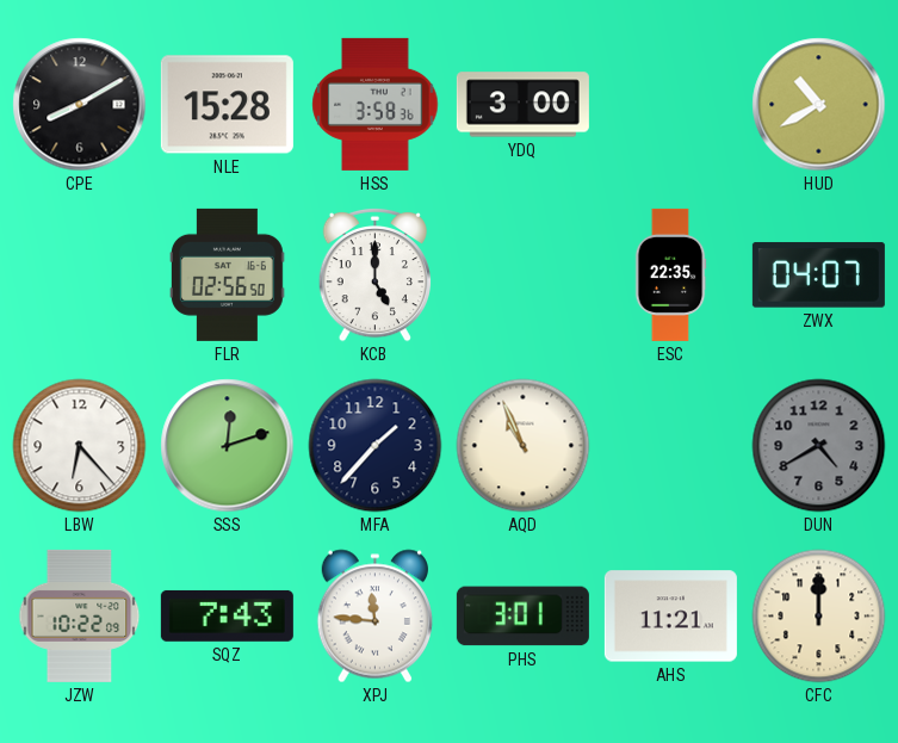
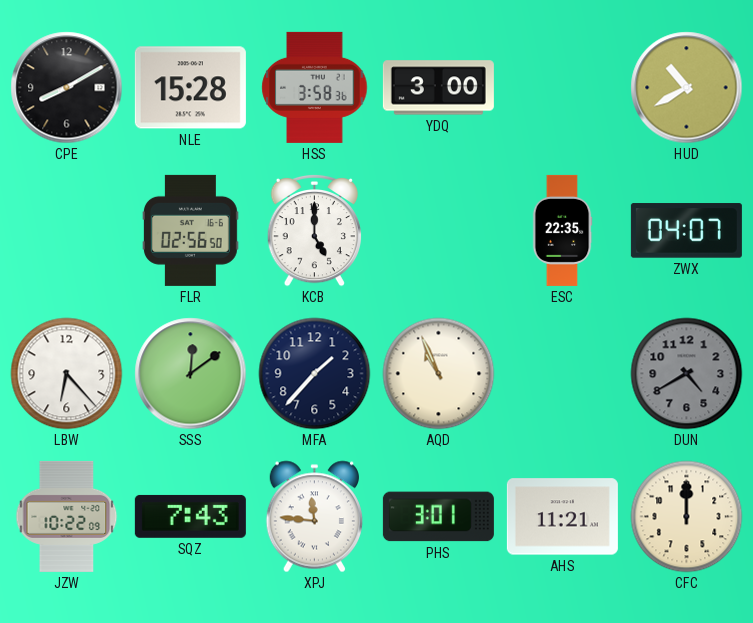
SSS: 12:12 -> 12:09 (191, 374)
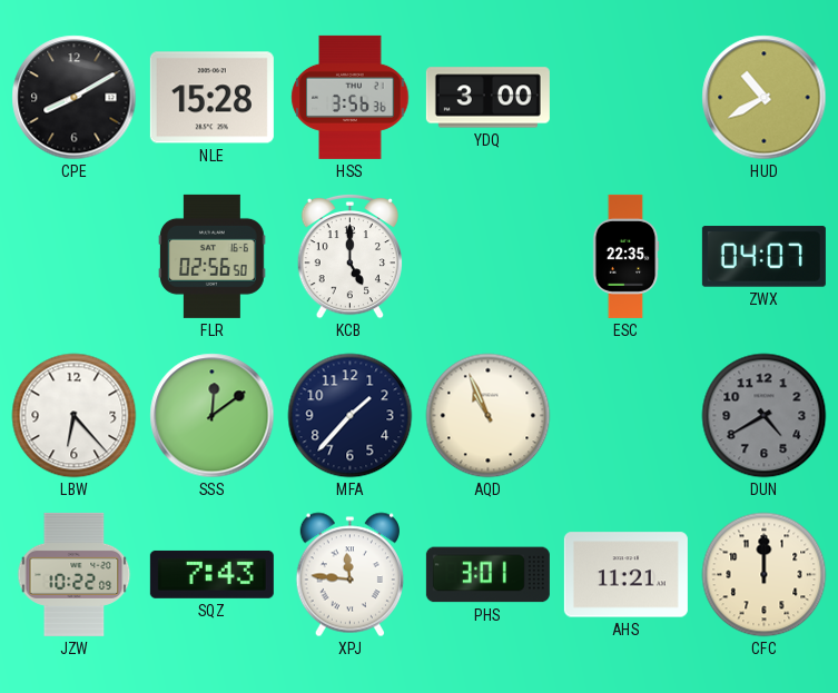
HSS: 3:58 -> 3:56 (351, 97)
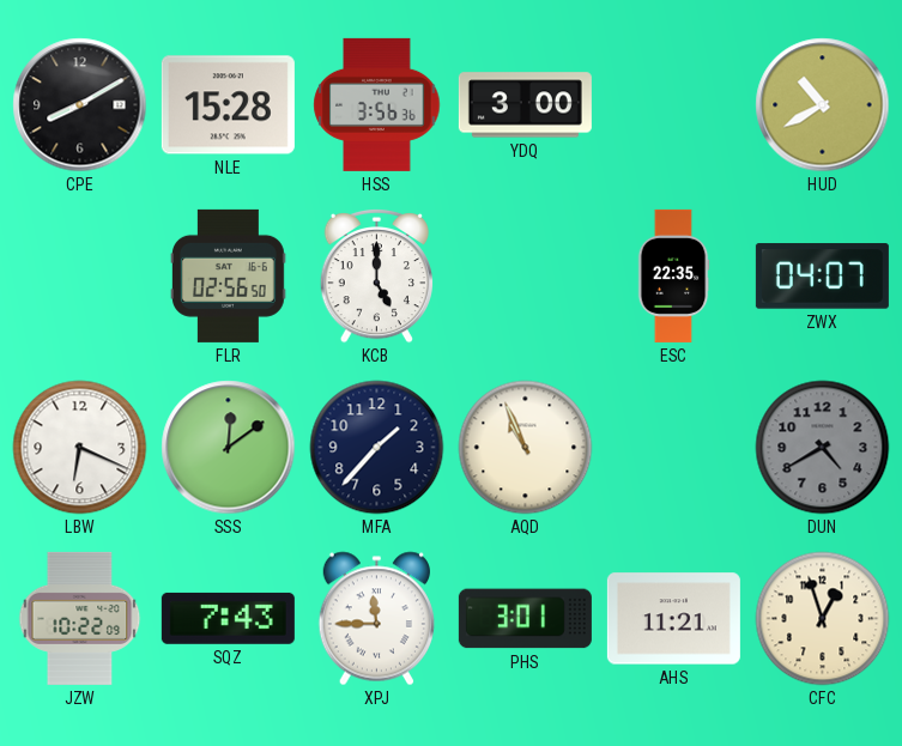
LBW: 6:23 -> 6:19 (80, 448)
XPJ: 11:46 -> 11:45 (376, 619)
CFC: 12:00 -> 12:57 (823, 619)
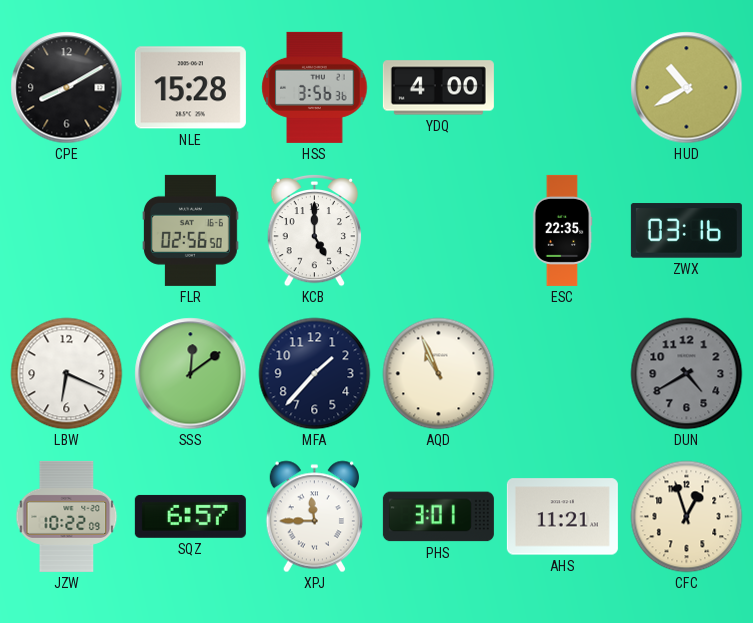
YDQ: 3:00 -> 4:00 (438, 88)
ZWX: 04:07 -> 03:16 (686, 231)
SQZ: 7:43 -> 6:57 (190, 516)
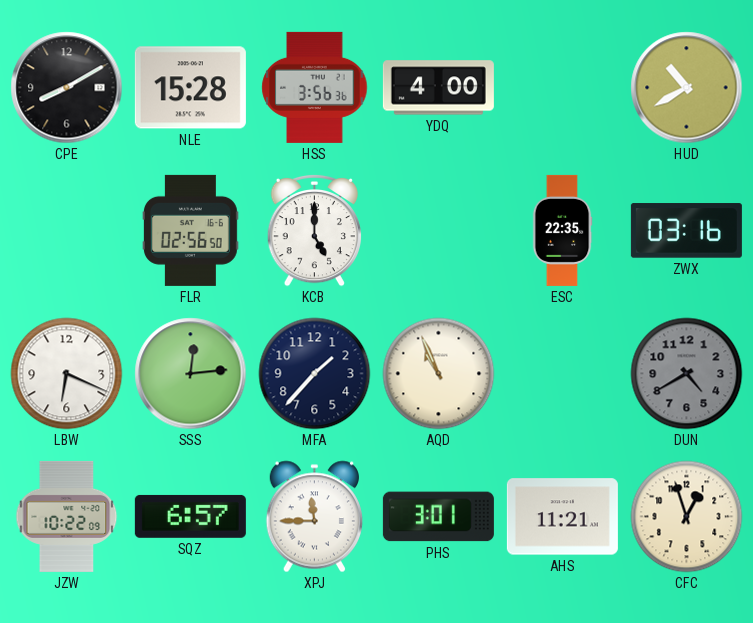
SSS: 12:09 -> 12:14 (191, 374)
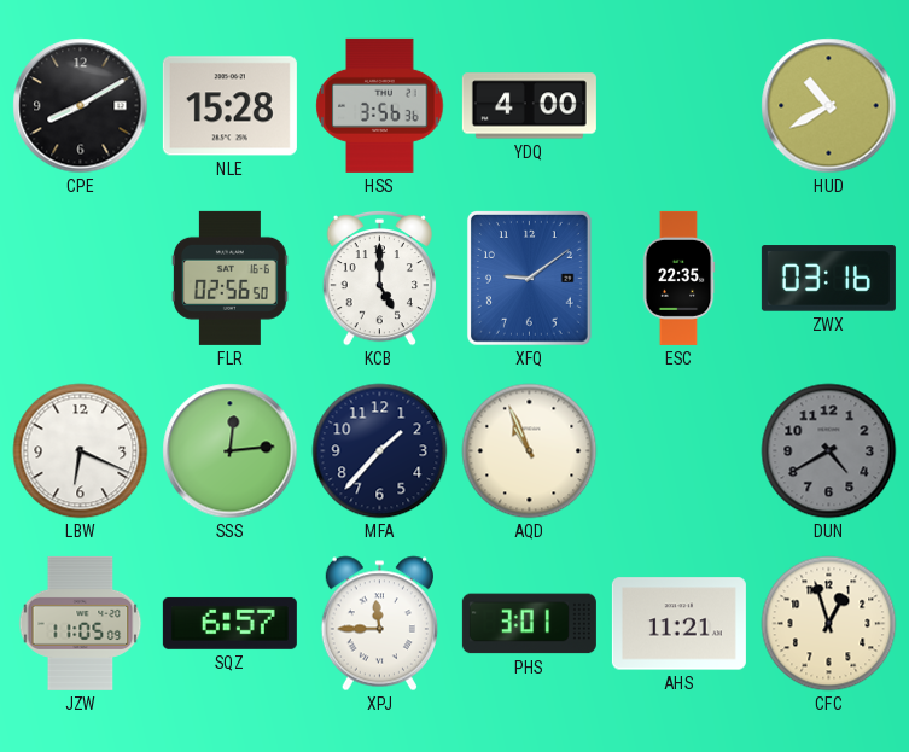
XFQ: none -> 9:09 (530, 279)
JZW: 10:22 -> 11:05 (81, 623)
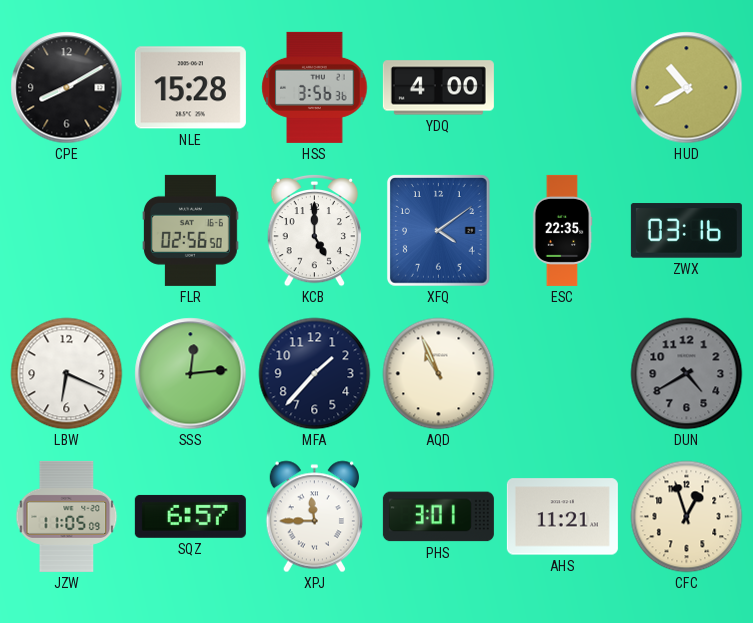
XFQ: 9:09 -> 4:09 (439, 231)
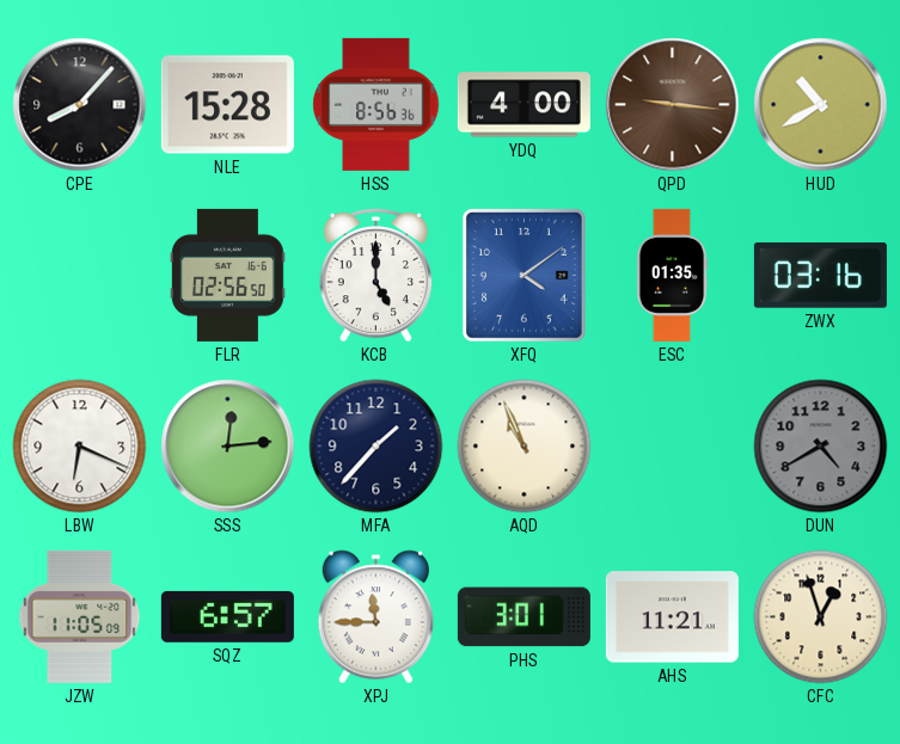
CPE: 8:10 -> 8:07 (80, 105)
HSS: 3:56 -> 8:56 (376, 104)
QPD: none -> 9:16 (673, 105)
ESC: 22:35 -> 01:35 (672, 275)
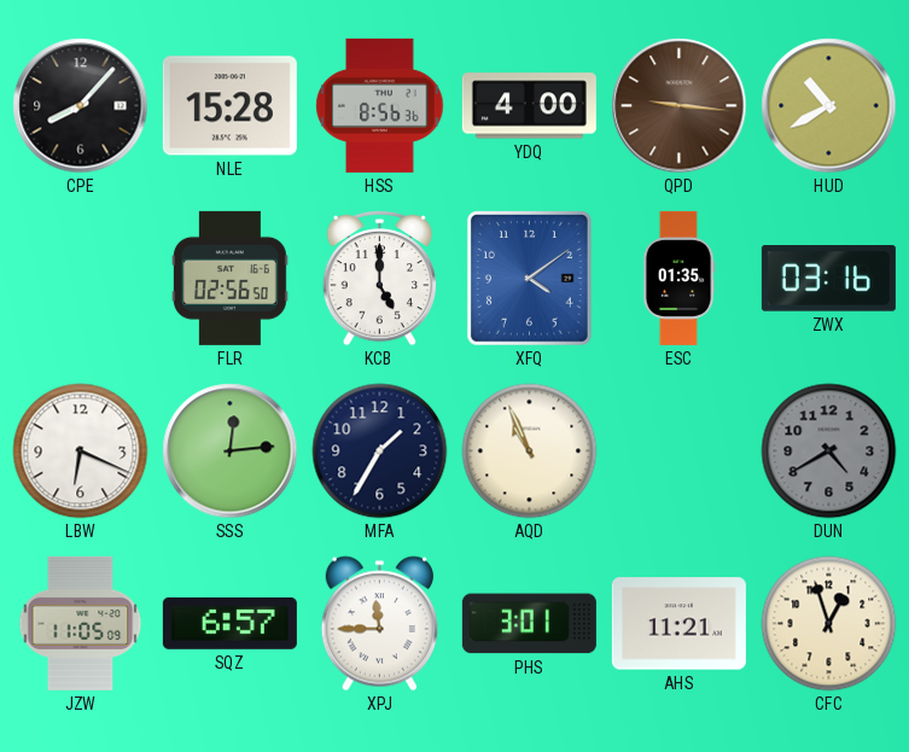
MFA: 1:37 -> 1:35 (380, 451)
